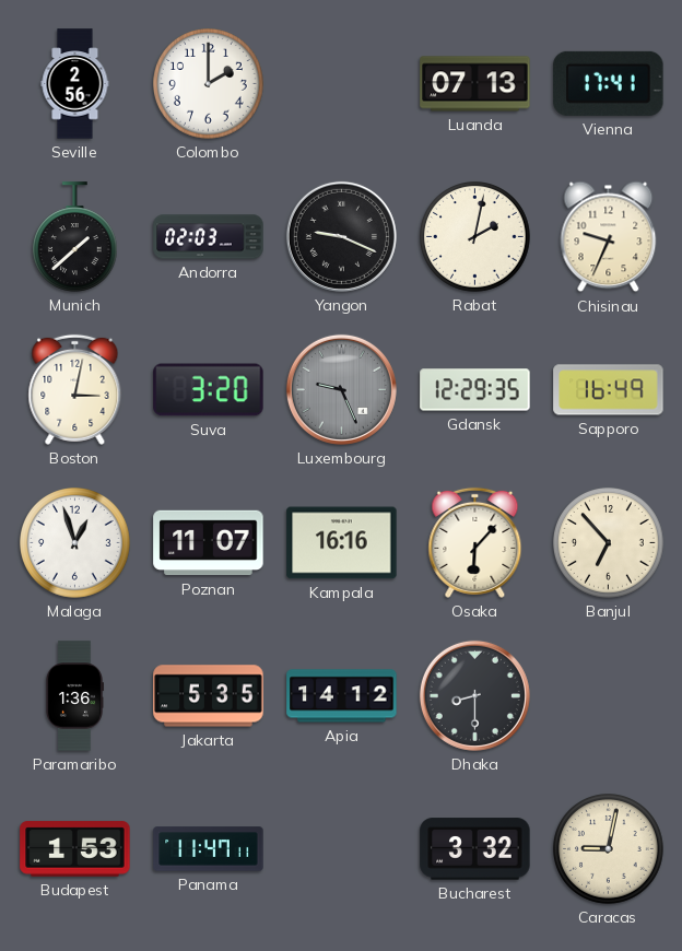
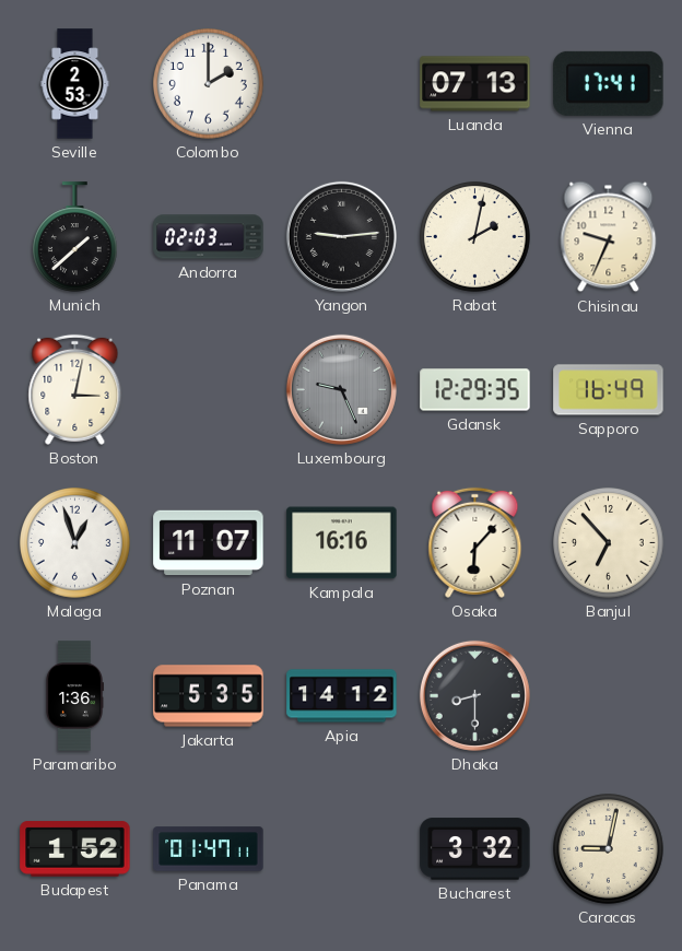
Seville: 2:56 -> 2:53 (75, 84)
Yangon: 9:19 -> 9:14 (341, 236)
Suva: 3:20 -> none (209, 390)
Budapest: 1:53 -> 1:52 (75, 849)
Panama: 11:47 -> 01:47 (209, 849)
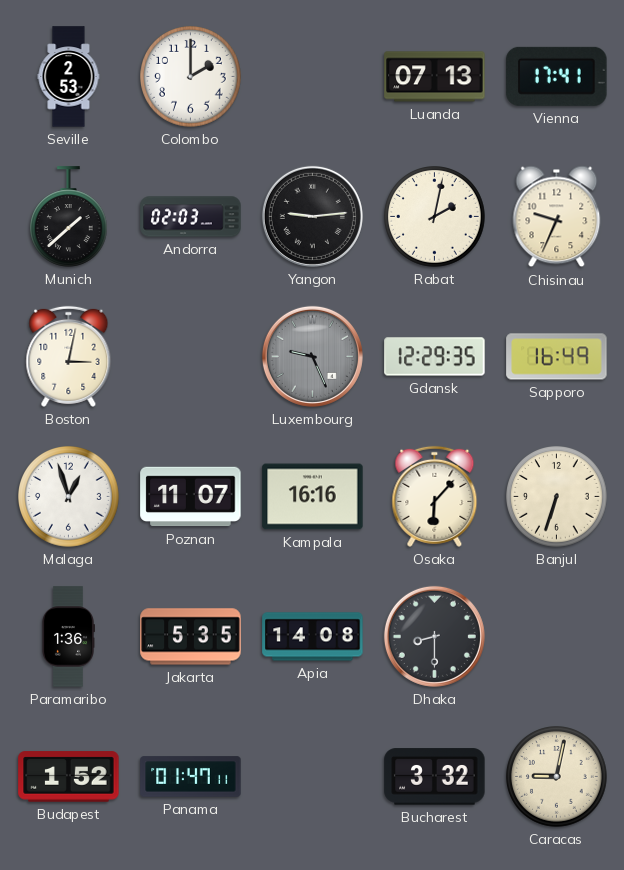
Banjul: 6:53 -> 6:33 (557, 497)
Apia: 14:12 -> 14:08 (313, 637)
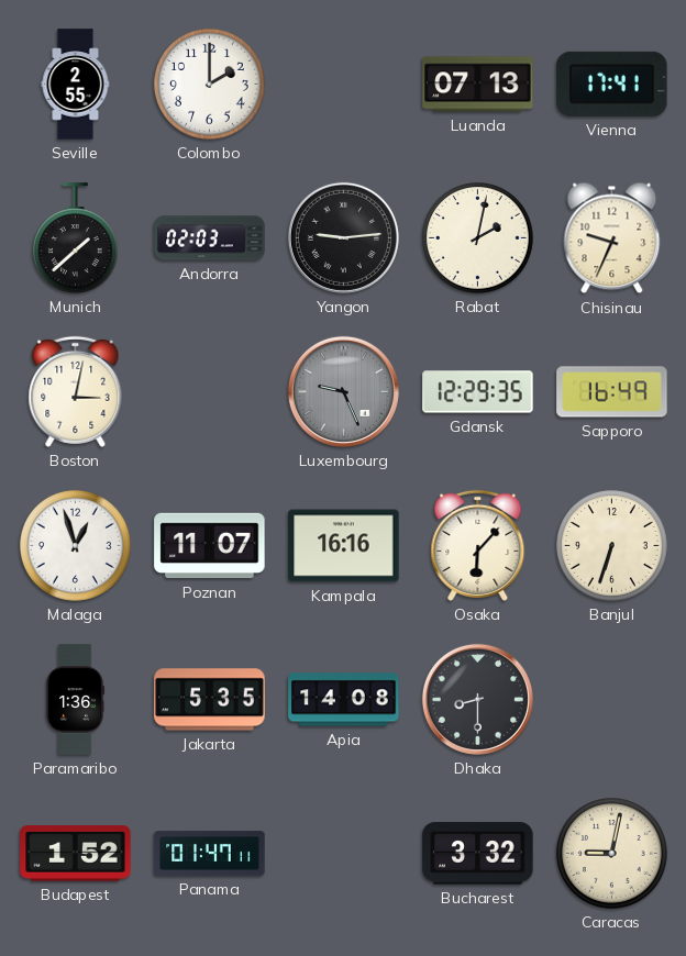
Seville: 2:53 -> 2:55 (76, 85)
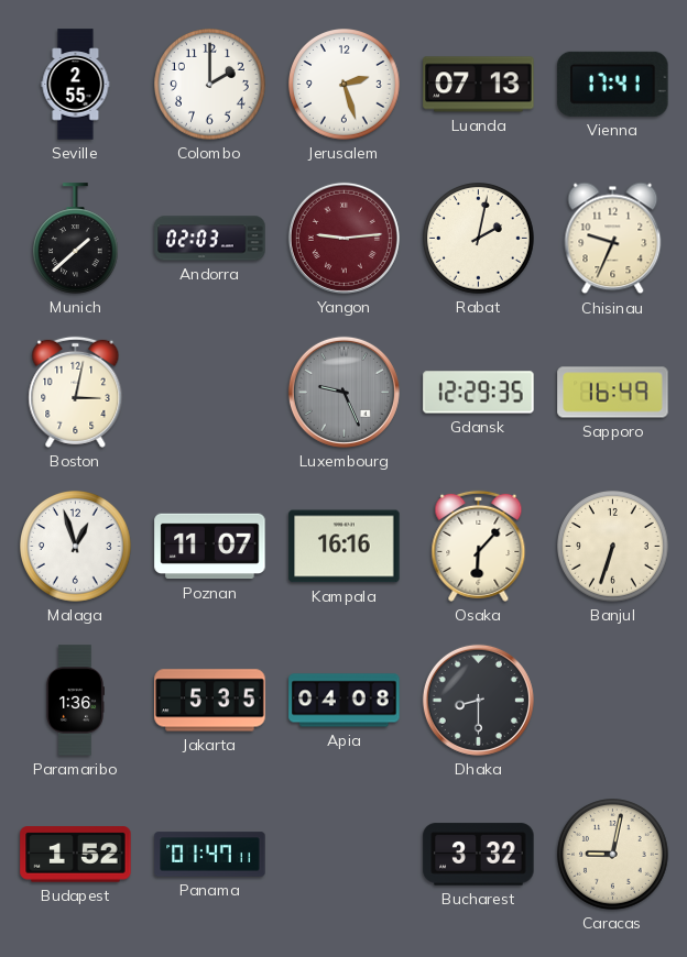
Jerusalem: none -> 2:27 (345, 85)
Yangon dial: black -> burgundy (343, 238)
Apia: 14:08 -> 04:08 (345, 701)
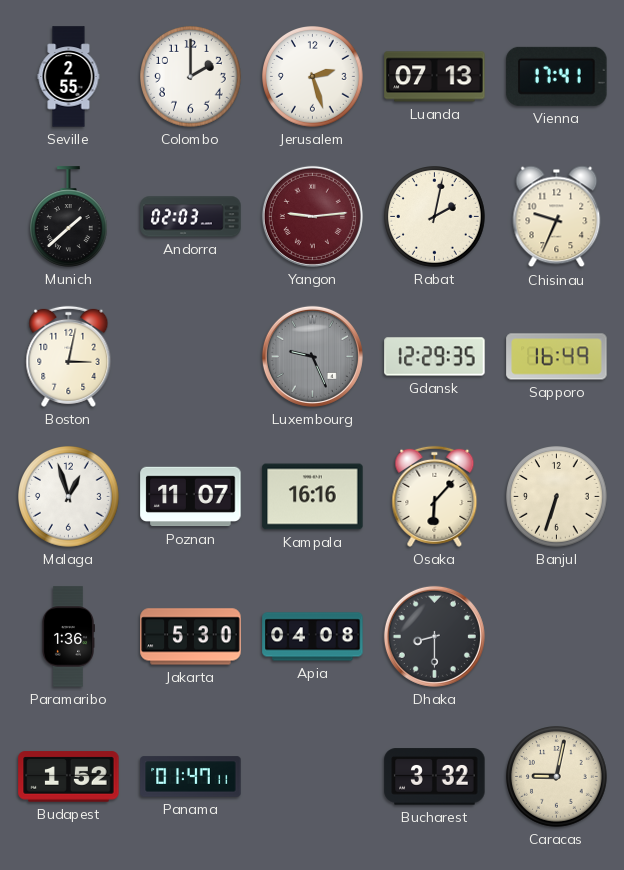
Jakarta: 5:35 -> 5:30 (191, 637)
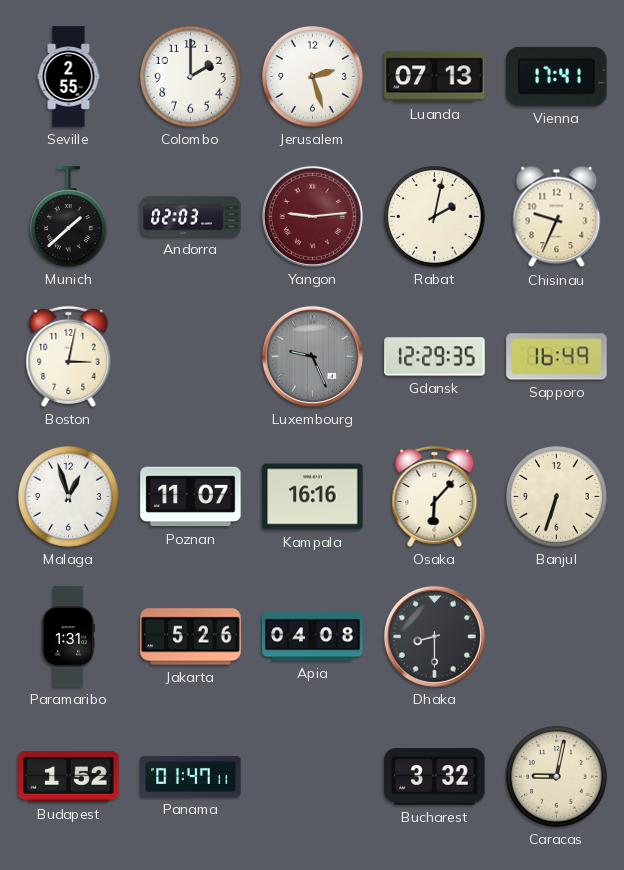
Paramaribo: 1:36 -> 1:31 (67, 637)
Jakarta: 5:30 -> 5:26 (191, 637)
